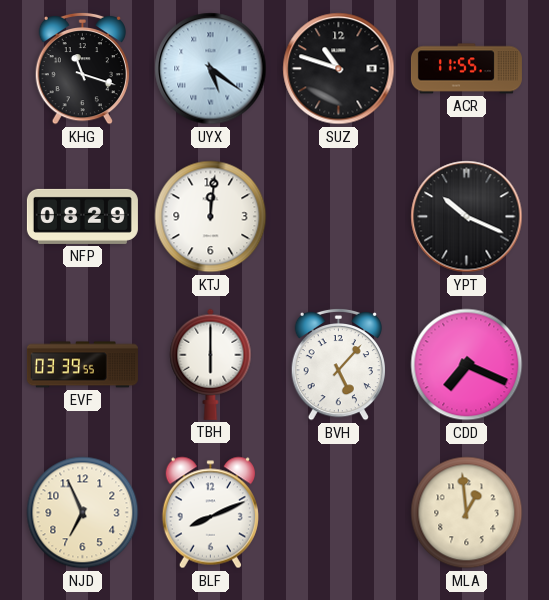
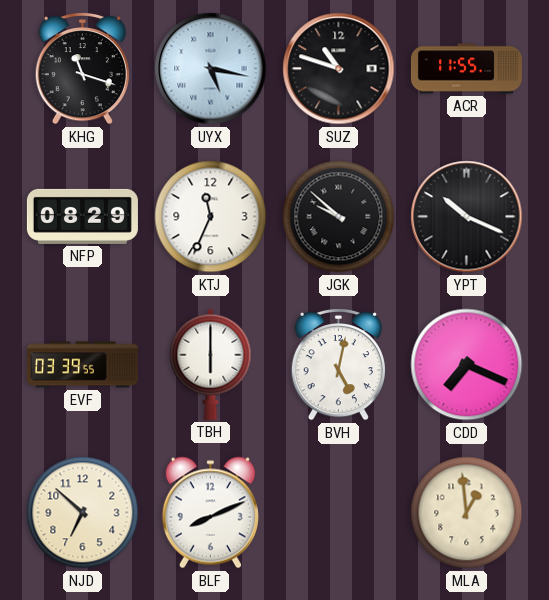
UYX: 5:21 -> 5:17 (211, 69)
KTJ: 12:01 -> 11:34 (211, 217)
JGK: none -> 9:52 (339, 217)
BVH: 5:07 -> 5:02 (338, 364)
NJD: 6:56 -> 6:52 (83, 513)
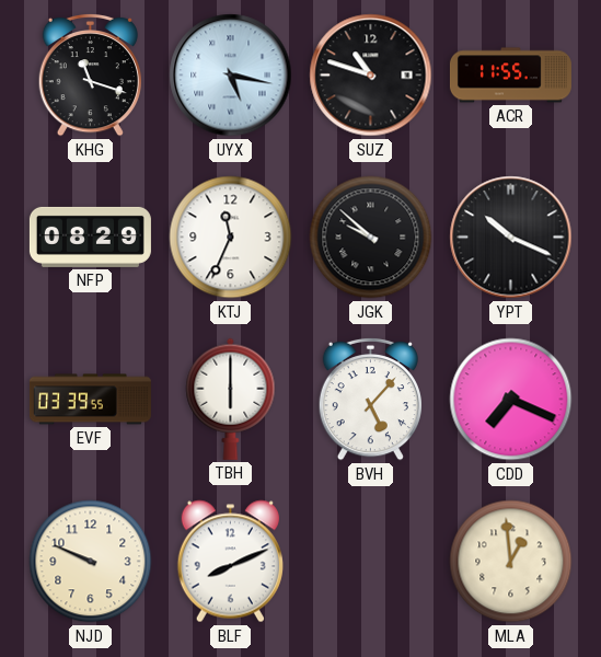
BVH: 5:02 -> 5:07 (370, 399)
NJD: 6:52 -> 9:49 (91, 562)
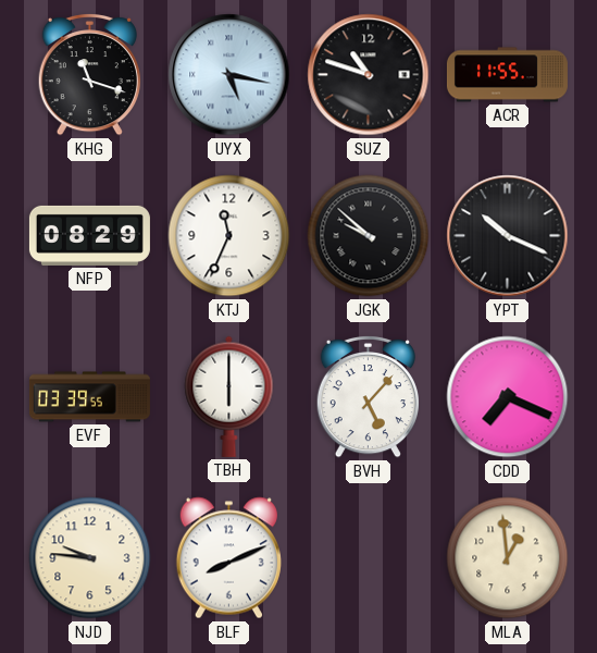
NJD: 9:49 -> 9:46 (90, 558)
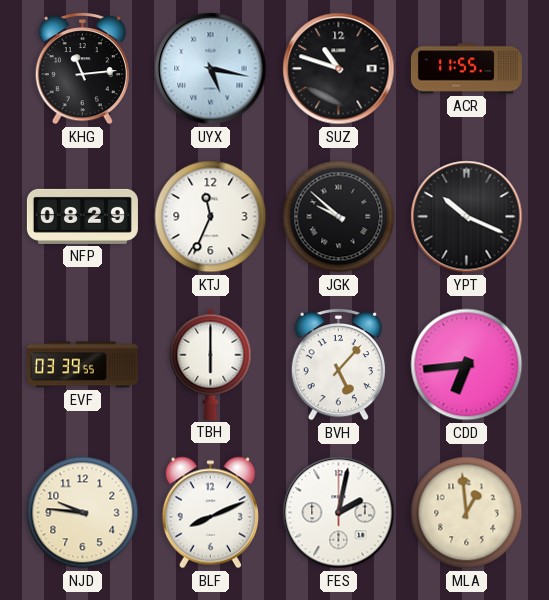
KHG: 11:18 -> 11:14 (82, 68)
CDD: 7:19 -> 6:44 (467, 365)
FES: none -> 2:02 (339, 513)
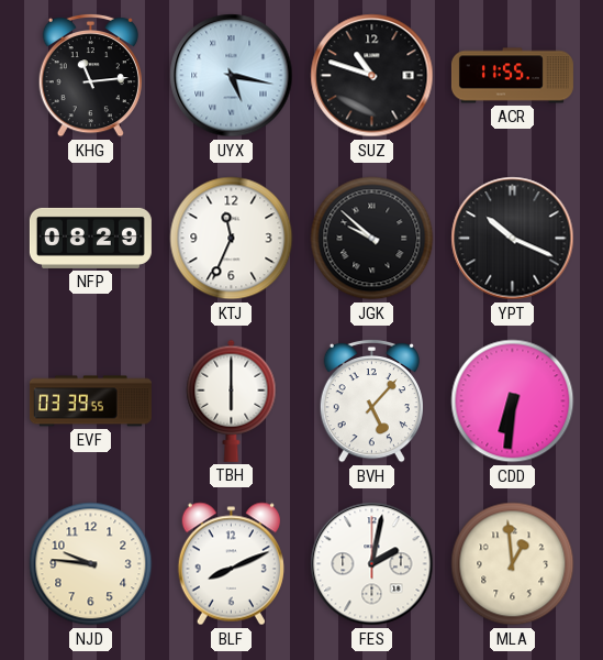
CDD: 6:44 -> 6:31 (513, 402)
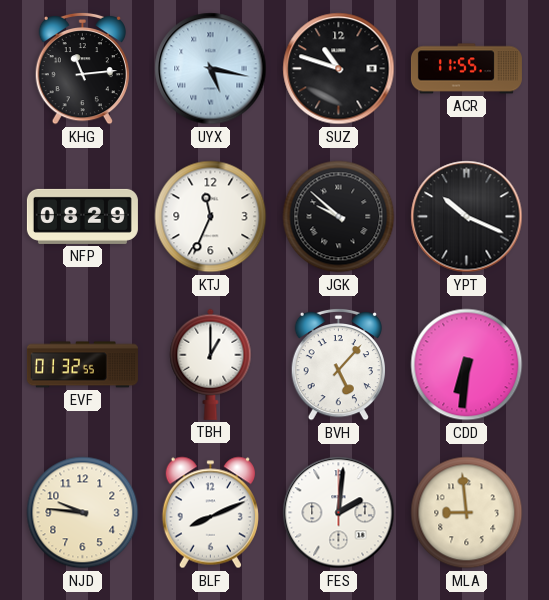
EVF: 03:39 -> 01:32 (82, 365)
TBH: 6:00 -> 1:00 (211, 364)
FES: 2:02 -> 2:01 (339, 513)
MLA: 12:59 -> 8:59 (467, 513)
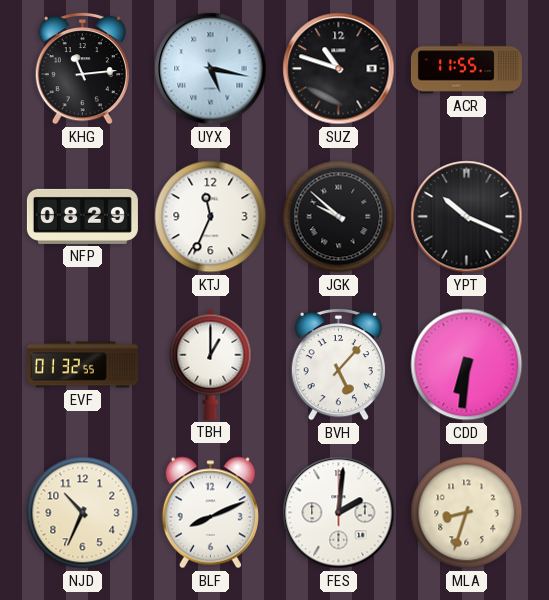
NJD: 9:46 -> 10:34 (83, 513)
MLA: 8:59 -> 8:33 (467, 513)
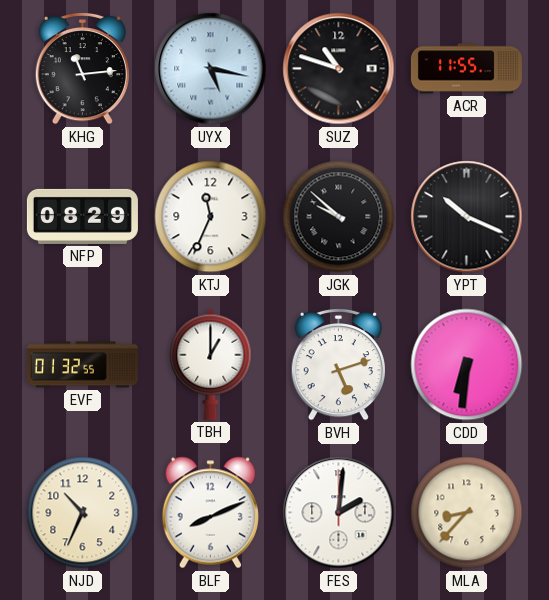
BVH: 5:07 -> 5:12 (338, 364)
MLA: 8:33 -> 8:37 (467, 513)
